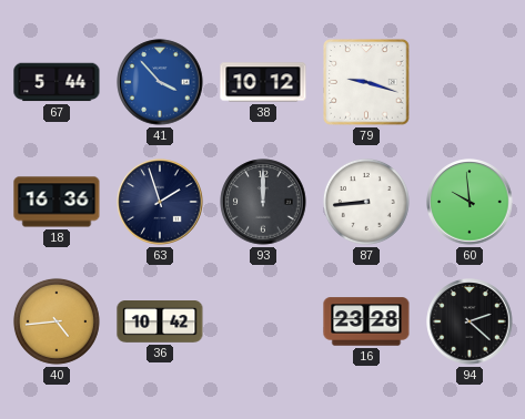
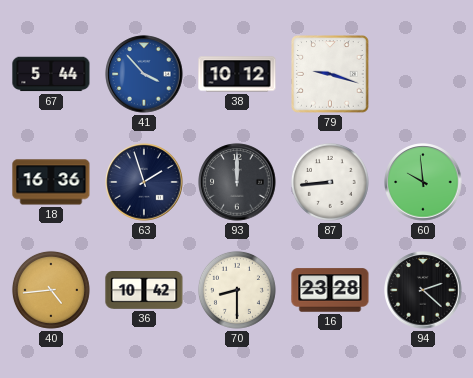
70: none -> 8:30 (237, 290)
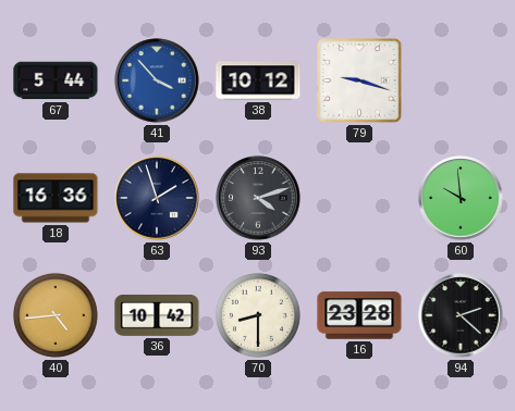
93: 12:00 -> 4:12 (258, 198)
87: 8:44 -> none (330, 182)
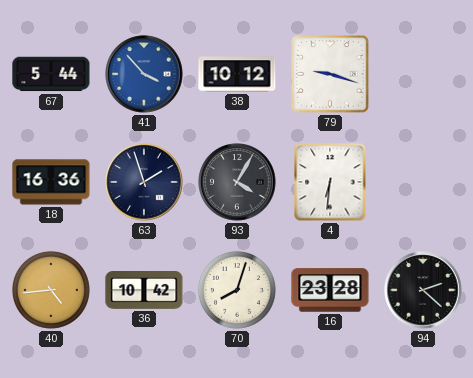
93: 4:12 -> 4:05 (237, 182)
4: none -> 6:31 (330, 182)
60: 9:59 -> none (461, 198)
70: 8:30 -> 8:03 (237, 290)
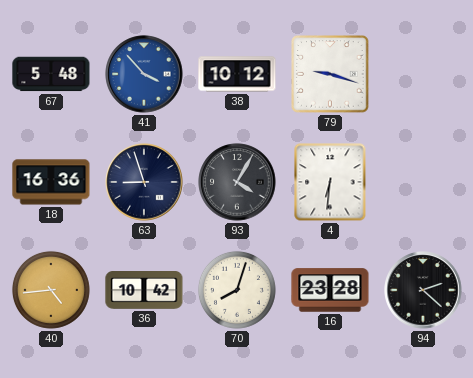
67: 5:44 -> 5:48 (51, 74)
63: 1:57 -> 8:57 (144, 182)
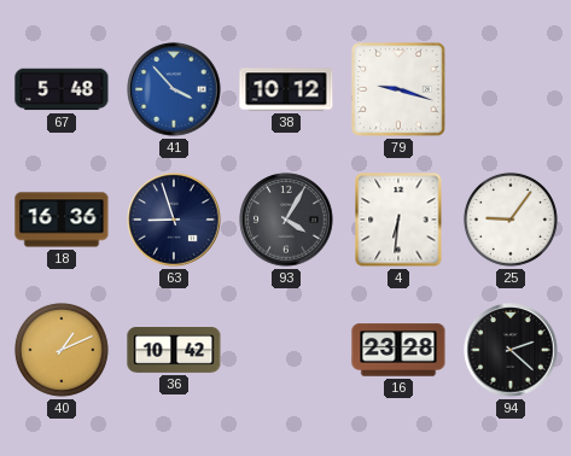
25: none -> 9:06 (511, 220)
40: 4:44 -> 1:11 (62, 350)
70: 8:03 -> none (237, 290)
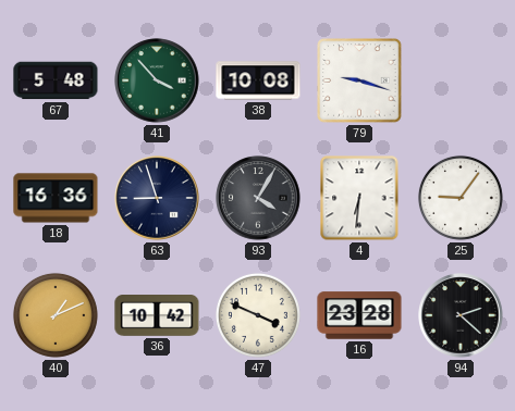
41 dial: blue -> green (157, 80)
38: 10:12 -> 10:08 (258, 80)
47: none -> 3:49 (258, 315)
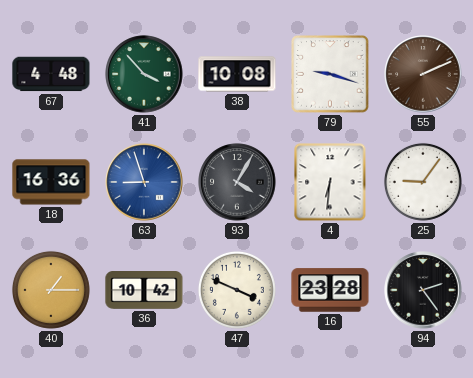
67: 5:48 -> 4:48 (51, 74)
55: none -> 2:11 (423, 74)
63 dial: navy -> blue (144, 182)
40: 1:11 -> 1:15 (51, 290)
94: 2:22 -> 2:24 (423, 290)
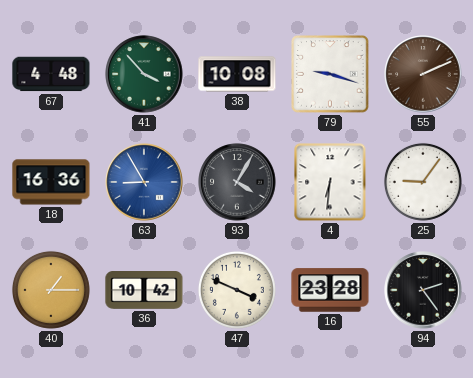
63: 8:57 -> 8:55 (144, 182)
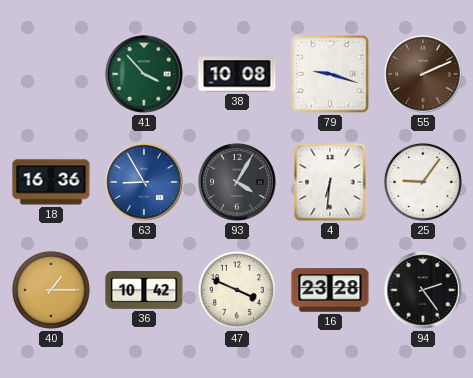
67: 4:48 -> none (51, 74)
